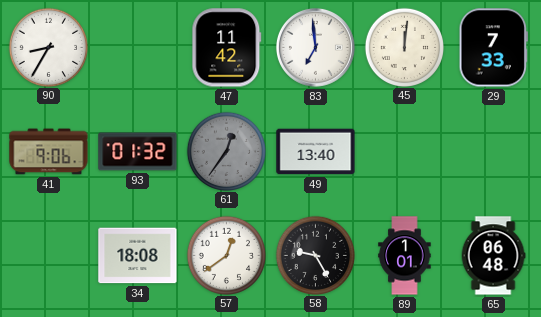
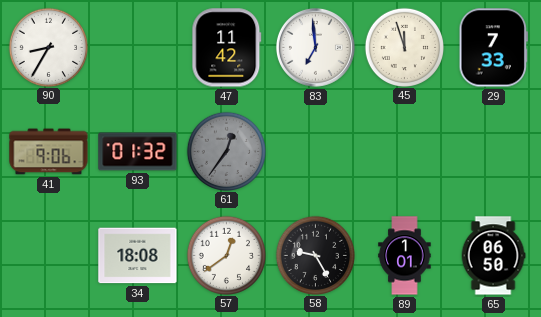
45: 12:01 -> 11:57 (404, 47)
49: 13:40 -> none (316, 152)
65: 06:48 -> 06:50 (493, 256)
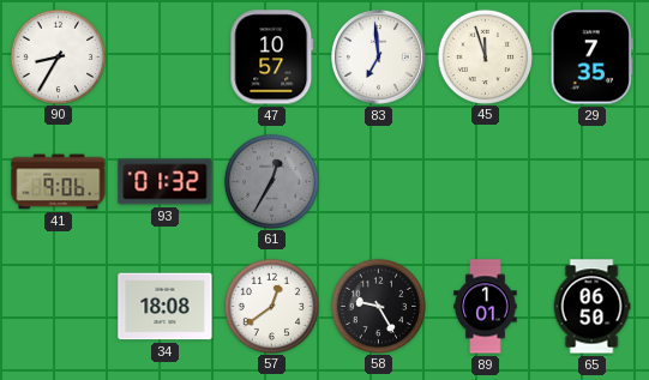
47: 11:42 -> 10:57 (272, 58)
29: 7:33 -> 7:35 (591, 58)
61: 12:36 -> 12:35 (271, 181)
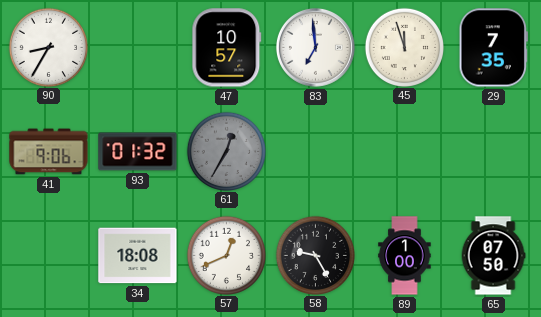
57: 12:39 -> 12:41 (226, 255)
89: 1:01 -> 1:00 (405, 256)
65: 06:50 -> 07:50 (493, 256)
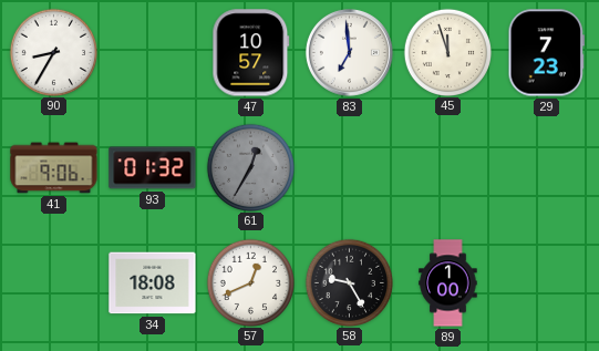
29: 7:35 -> 7:23 (546, 53)
65: 07:50 -> none (493, 256)
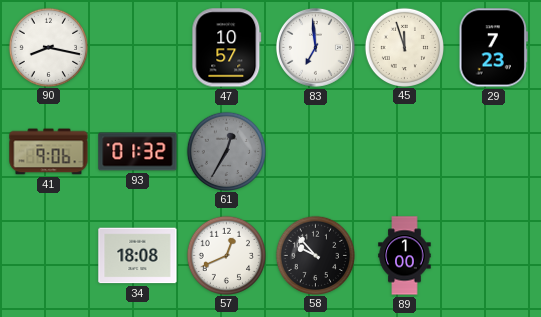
90: 8:35 -> 8:17 (48, 47)
58: 9:25 -> 9:53 (315, 255)
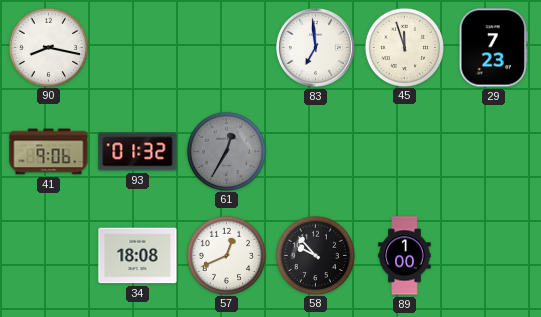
47: 10:57 -> none (227, 48)
